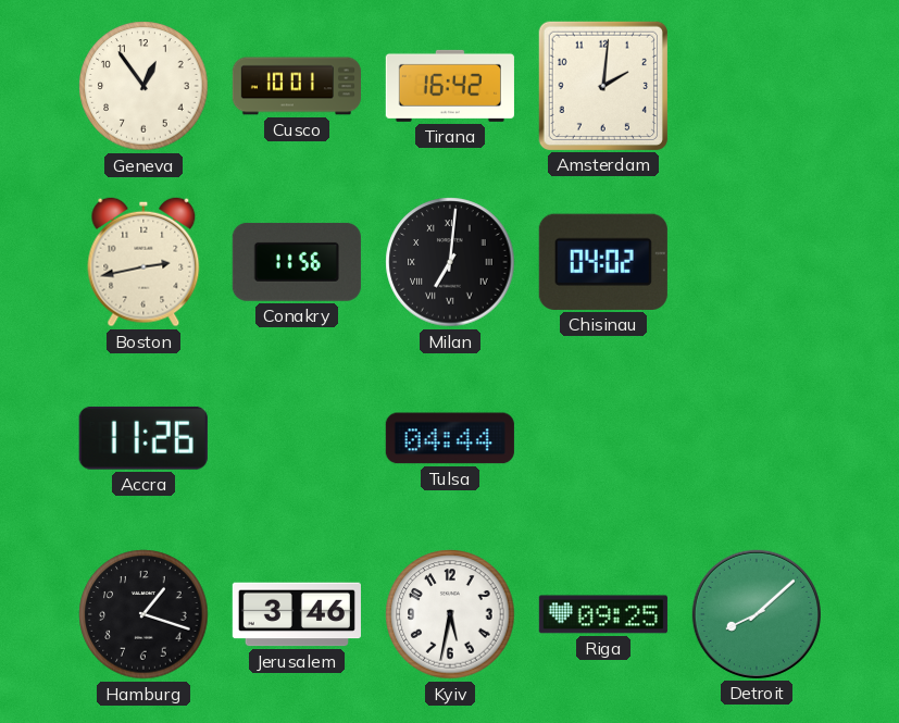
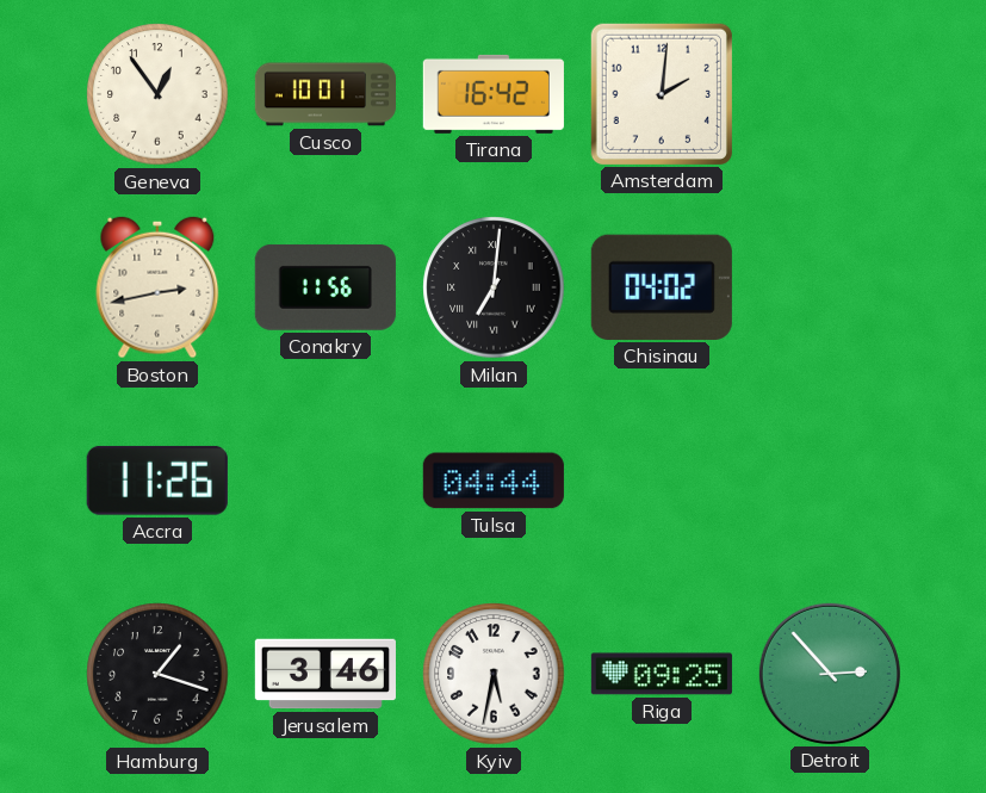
Detroit: 8:08 -> 2:53 (830, 674)
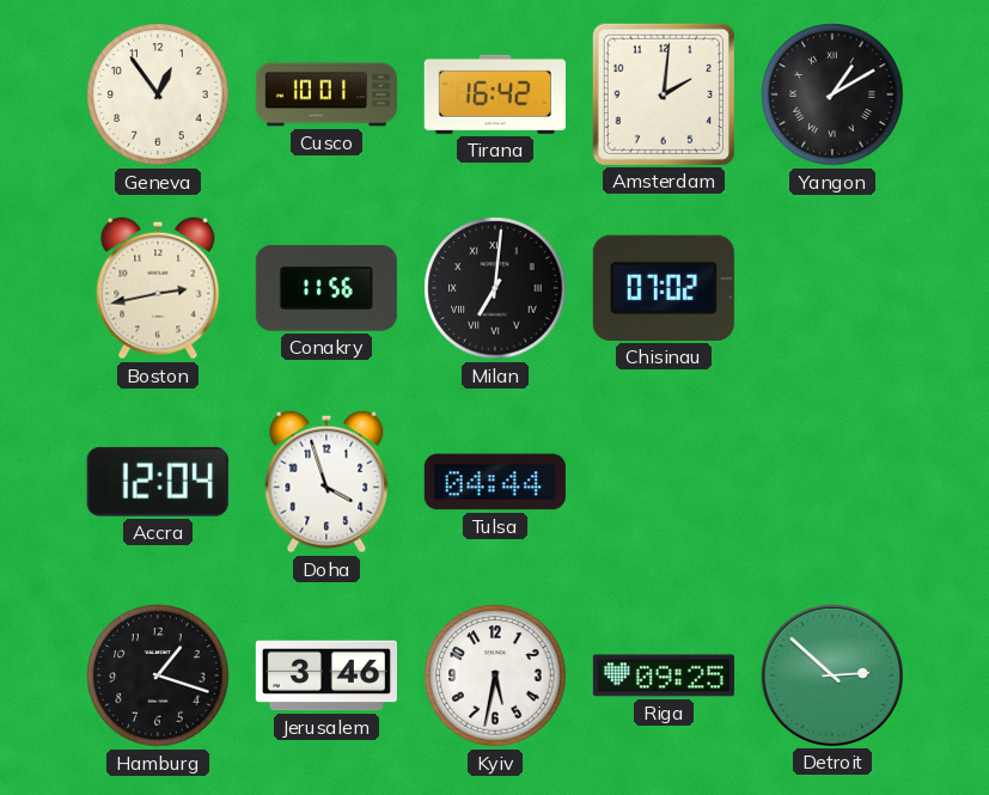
Yangon: none -> 1:10 (832, 94)
Chisinau: 04:02 -> 07:02 (664, 288)
Accra: 11:26 -> 12:04 (158, 482)
Doha: none -> 3:57 (326, 482)
Detroit: 2:53 -> 2:52 (832, 675)
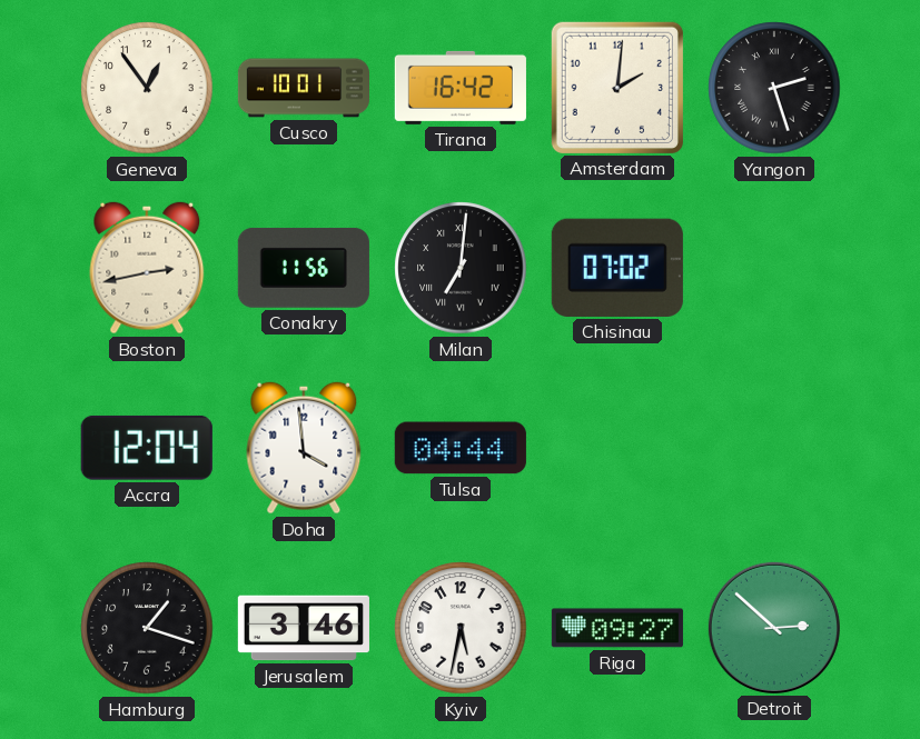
Yangon: 1:10 -> 2:27 (774, 88)
Doha: 3:57 -> 3:59 (304, 448)
Riga: 09:25 -> 09:27 (617, 628)
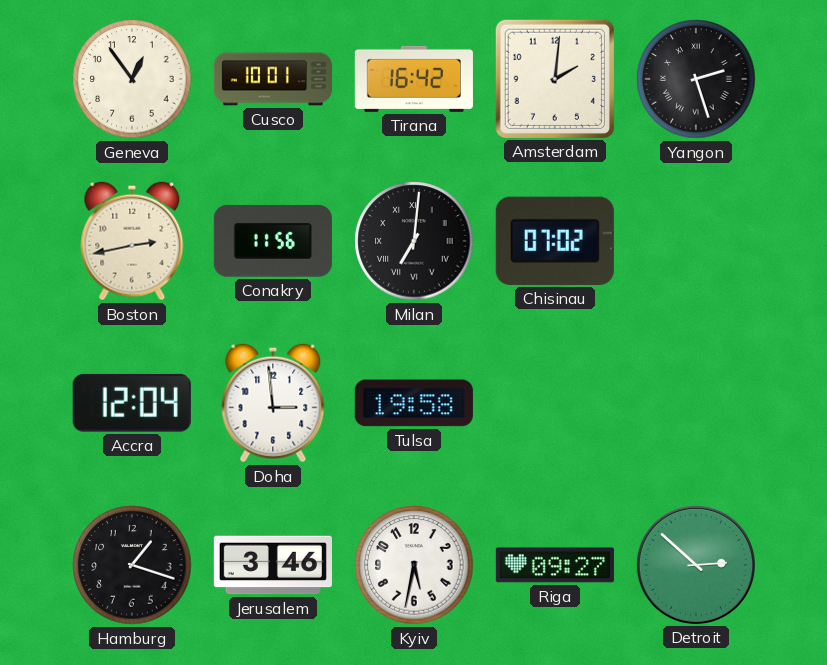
Doha: 3:59 -> 2:59 (273, 403)
Tulsa: 04:44 -> 19:58 (414, 403)
